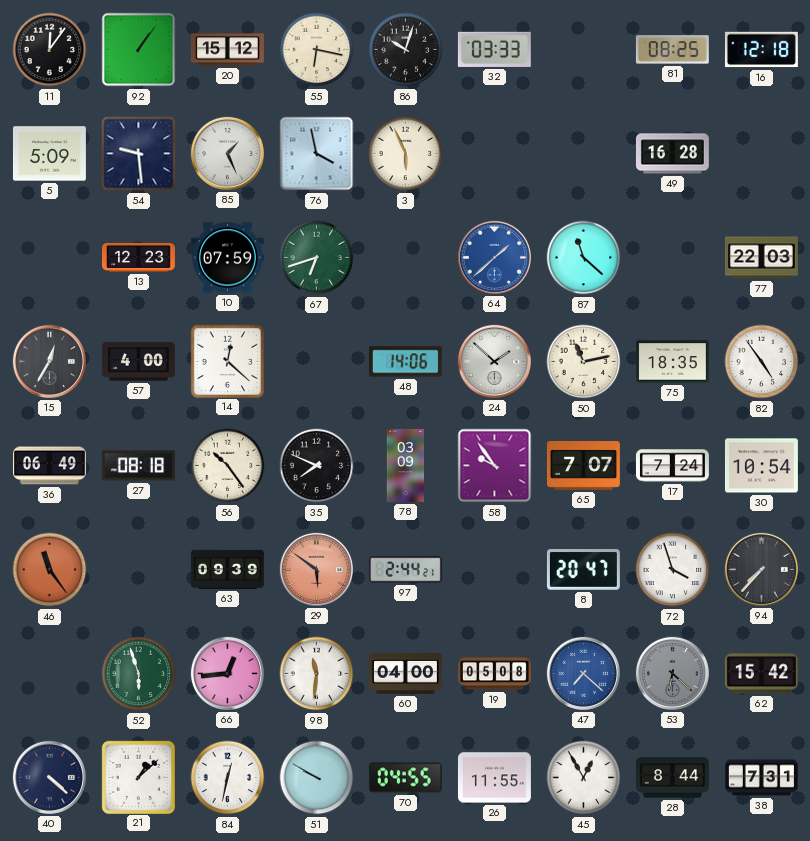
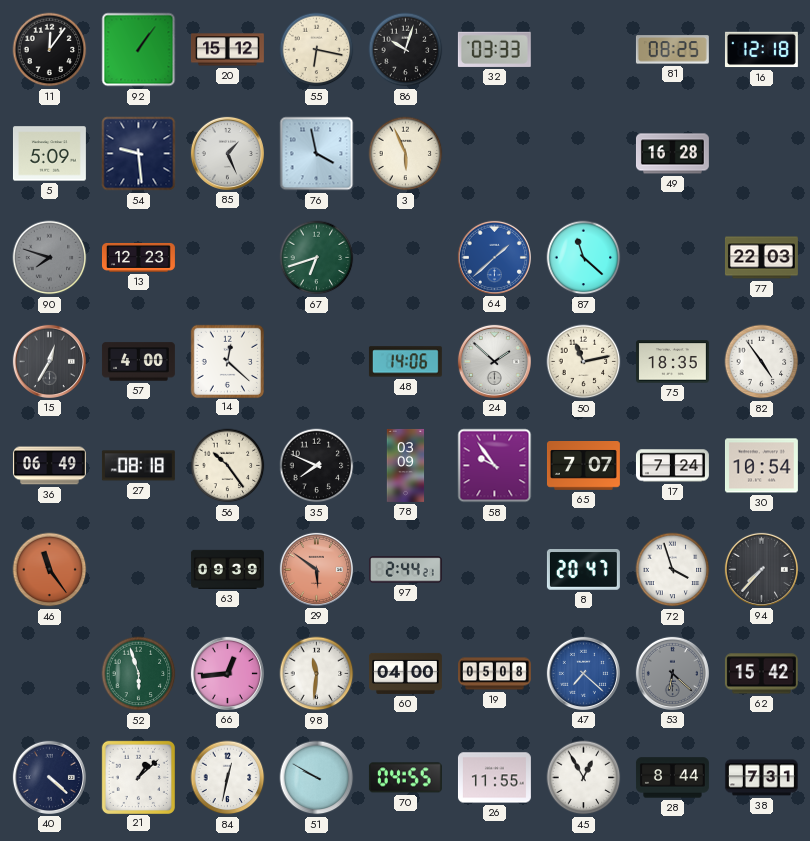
90: none -> 7:48 (50, 258)
10: 07:59 -> none (227, 258)
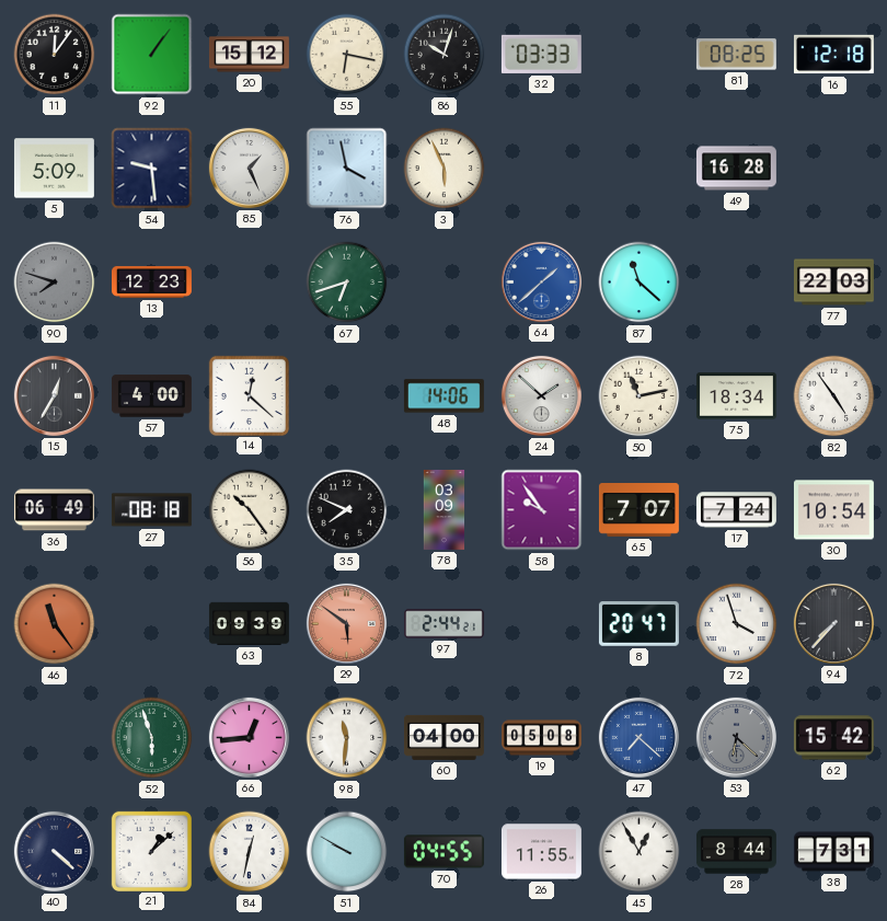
75: 18:35 -> 18:34 (736, 396)
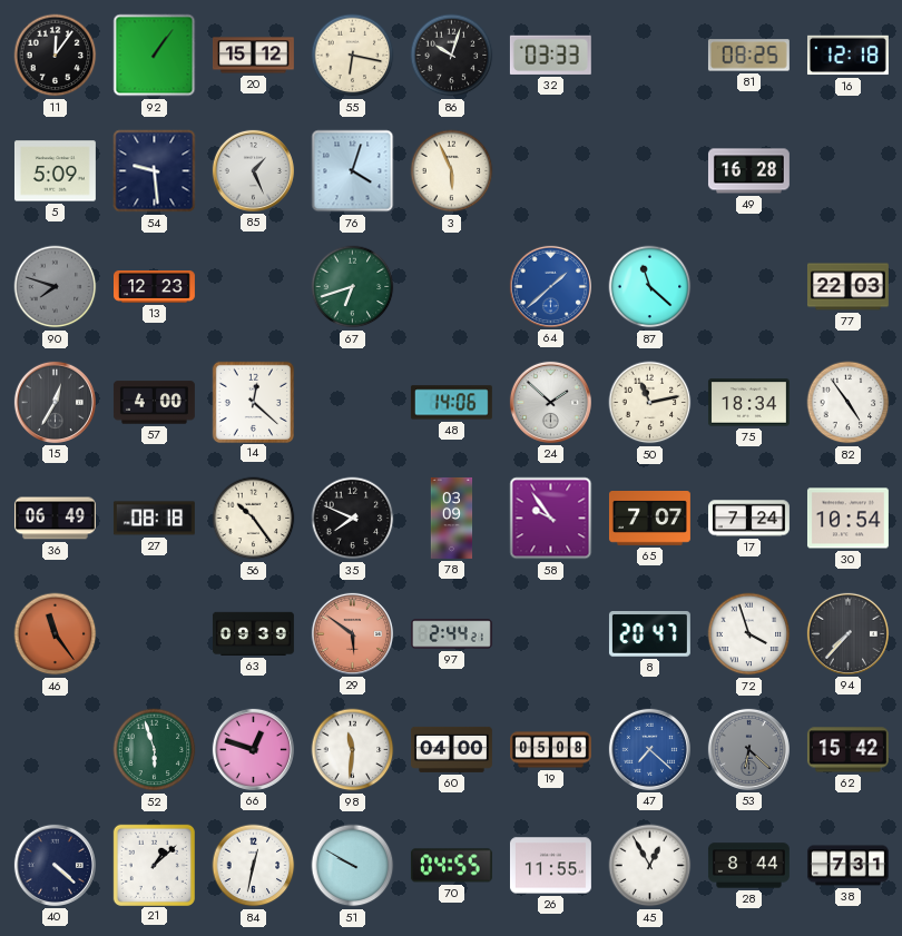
76: 3:58 -> 4:03 (353, 171)
66: 12:44 -> 12:48 (253, 749)
